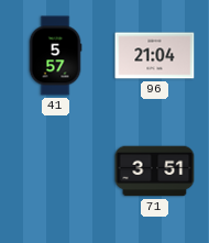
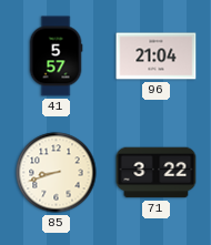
85: none -> 8:42 (57, 173)
71: 3:51 -> 3:22 (157, 173)
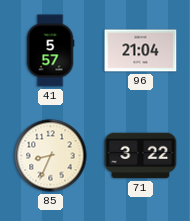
85: 8:42 -> 8:34 (51, 156)
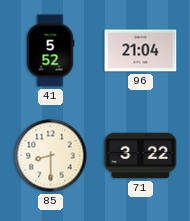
41: 5:57 -> 5:52 (50, 51)
85: 8:34 -> 8:30 (51, 156)
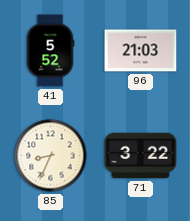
96: 21:04 -> 21:03 (141, 51)
85: 8:30 -> 8:34 (51, 156)
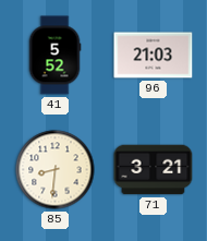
85: 8:34 -> 8:31 (56, 170)
71: 3:22 -> 3:21 (154, 170)
